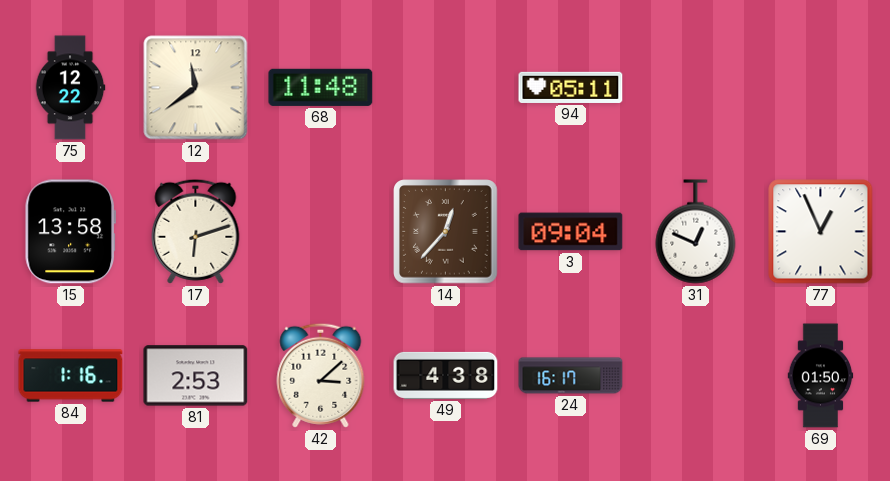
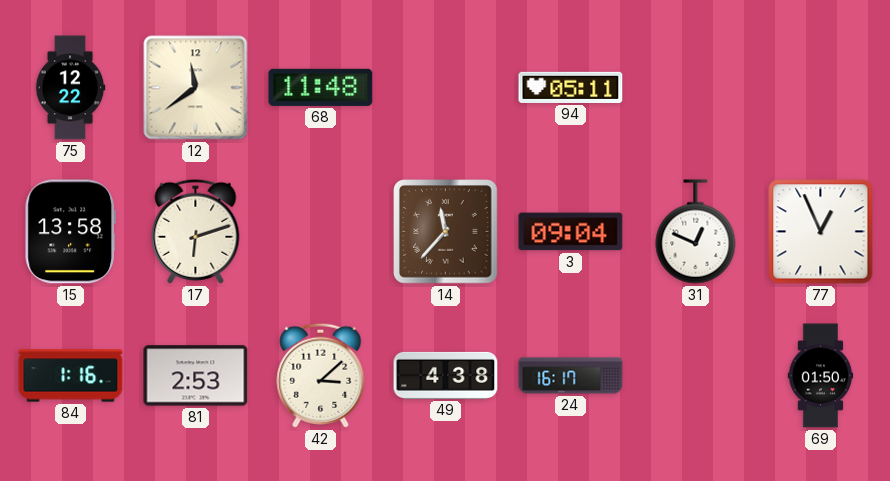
14: 12:37 -> 11:37 (446, 232)
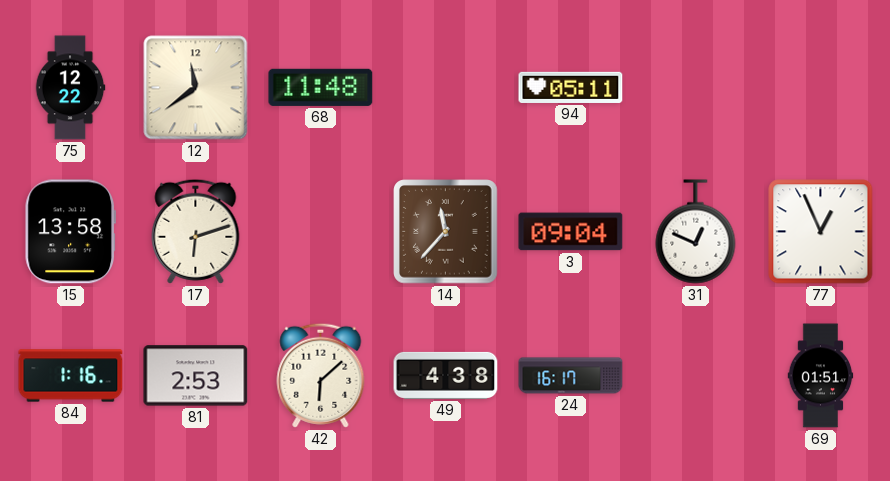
42: 3:08 -> 6:08 (321, 375)
69: 01:50 -> 01:51 (821, 376)
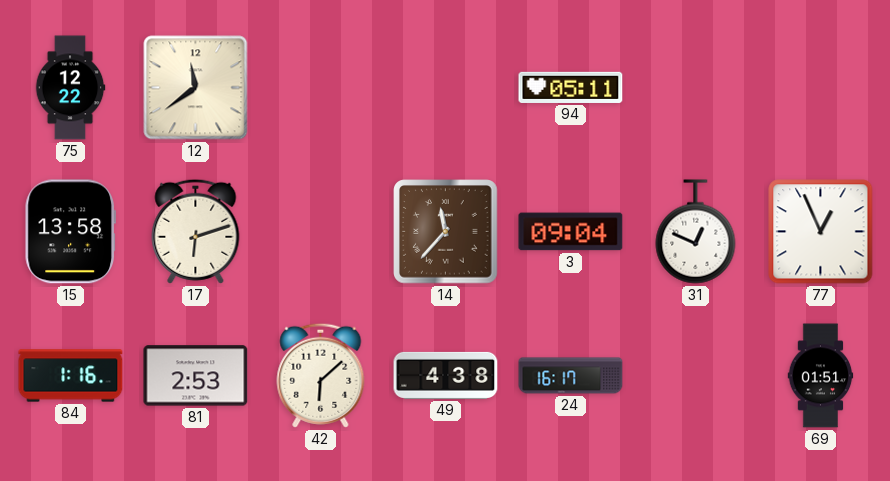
68: 11:48 -> none (321, 87)
